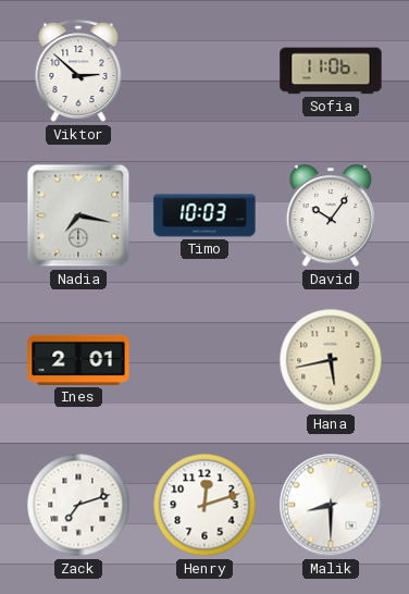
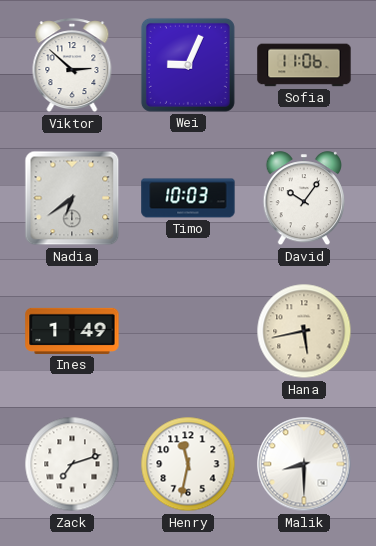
Wei: none -> 9:04 (188, 65)
Nadia: 7:17 -> 6:39 (72, 198)
Ines: 2:01 -> 1:49 (72, 331)
Henry: 12:12 -> 11:32 (188, 464)
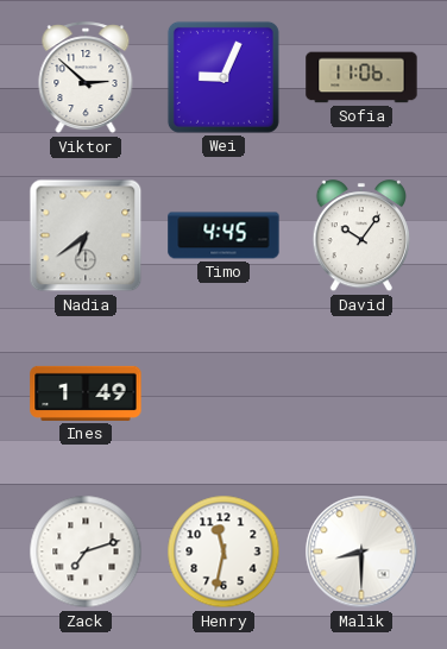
Timo: 10:03 -> 4:45 (223, 235)
Hana: 5:43 -> none (304, 331)
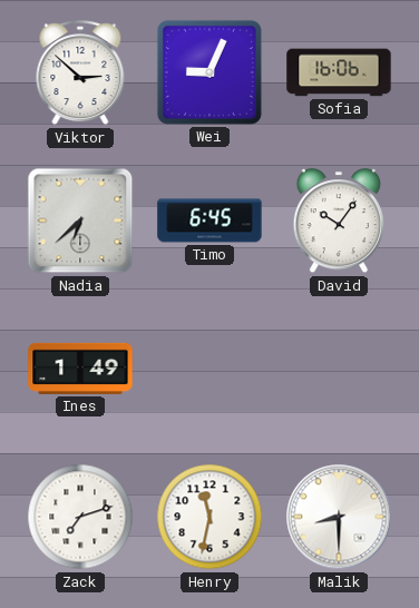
Sofia: 11:06 -> 16:06 (339, 72)
Nadia: 6:39 -> 6:38 (80, 220)
Timo: 4:45 -> 6:45 (209, 220)
